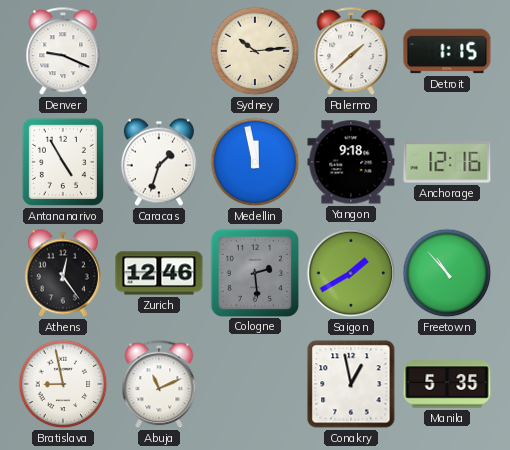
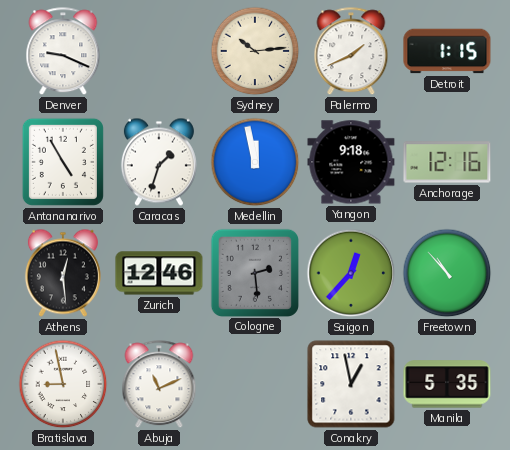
Palermo: 1:38 -> 1:41 (351, 52)
Athens: 12:24 -> 12:29 (63, 273)
Saigon: 1:40 -> 12:37 (351, 273)
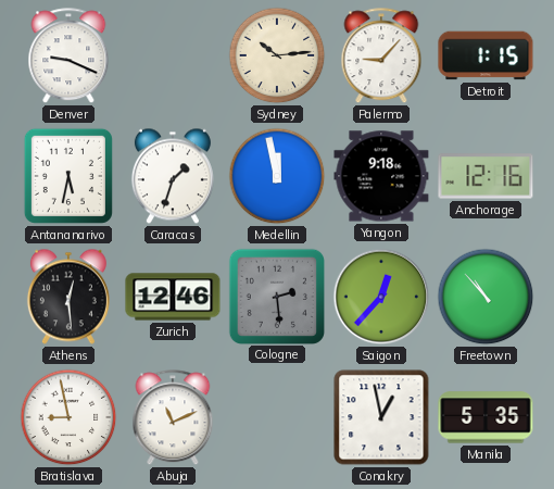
Palermo: 1:41 -> 9:07 (381, 57)
Antananarivo: 4:55 -> 5:32 (68, 176)
